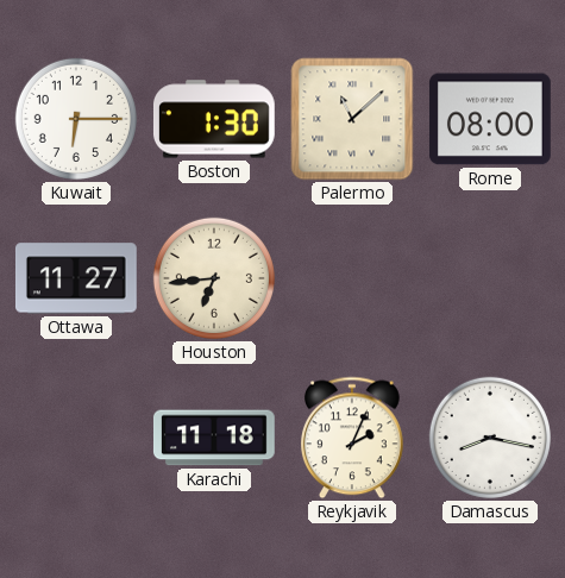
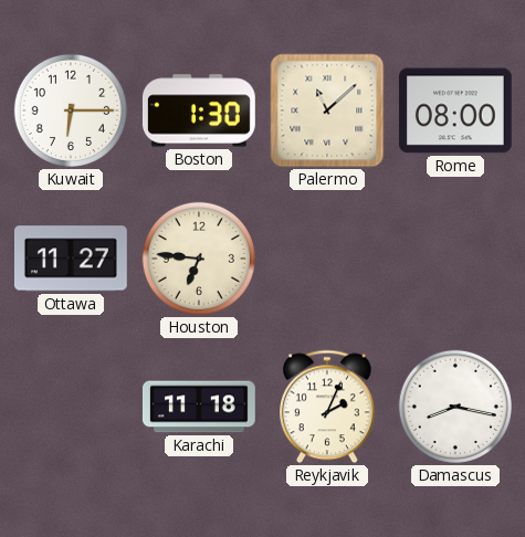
Houston: 6:44 -> 6:46 (199, 259)
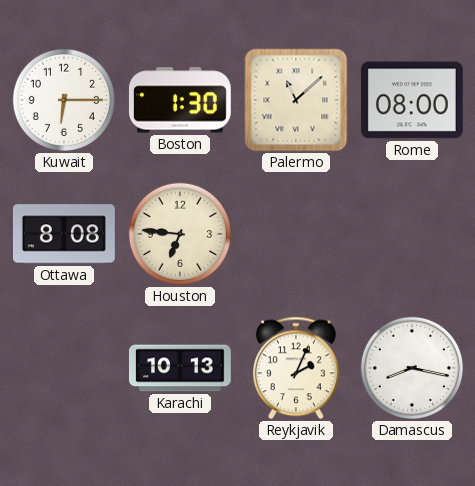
Ottawa: 11:27 -> 8:08 (64, 234)
Karachi: 11:18 -> 10:13 (180, 368)
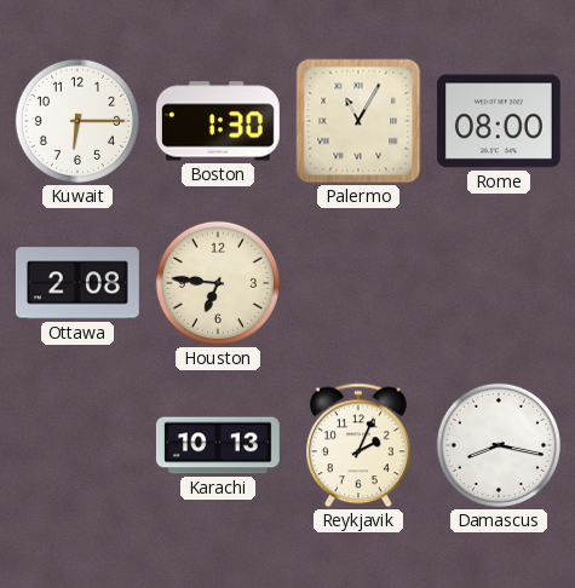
Palermo: 11:08 -> 11:05 (358, 121)
Ottawa: 8:08 -> 2:08 (77, 283)
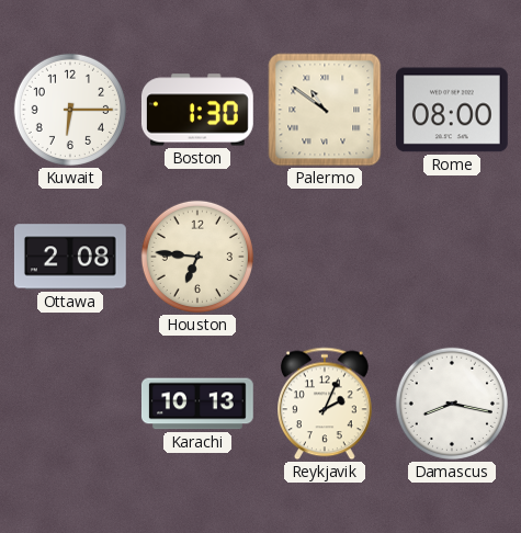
Palermo: 11:05 -> 10:51 (325, 110)
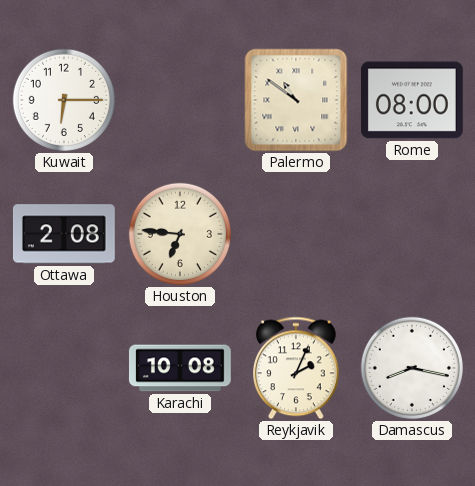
Boston: 1:30 -> none (197, 110)
Karachi: 10:13 -> 10:08 (180, 368)
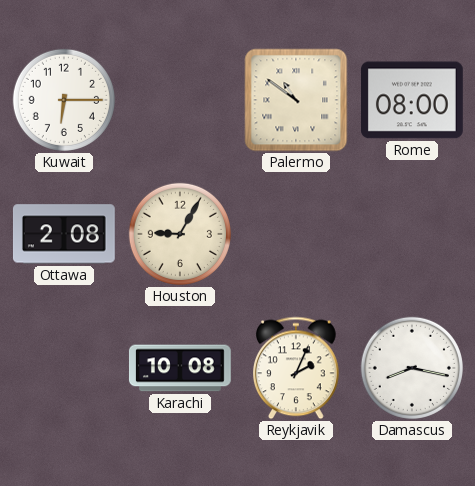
Houston: 6:46 -> 9:05 (180, 234)
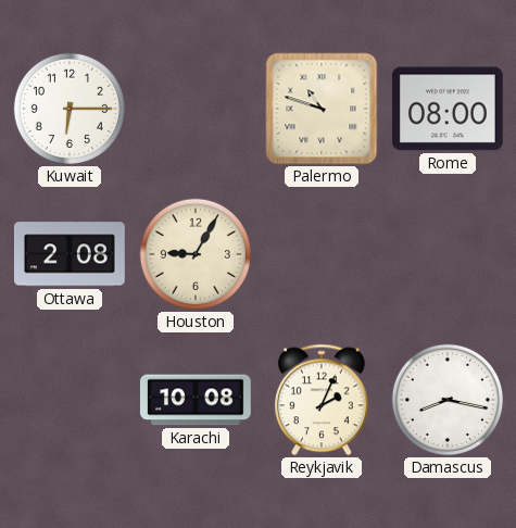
Palermo: 10:51 -> 10:48 (322, 109)
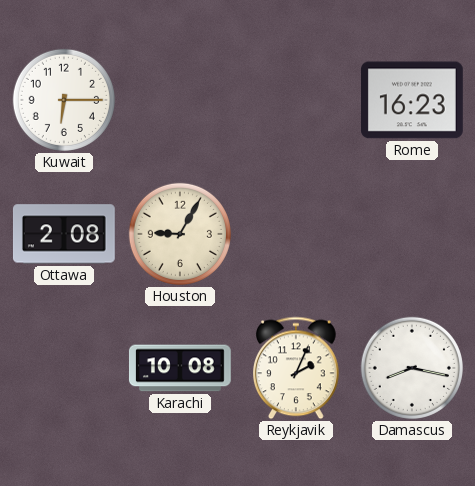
Palermo: 10:48 -> none (322, 109)
Rome: 08:00 -> 16:23 (412, 100)
